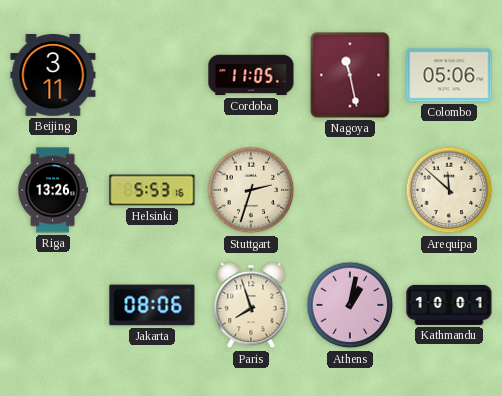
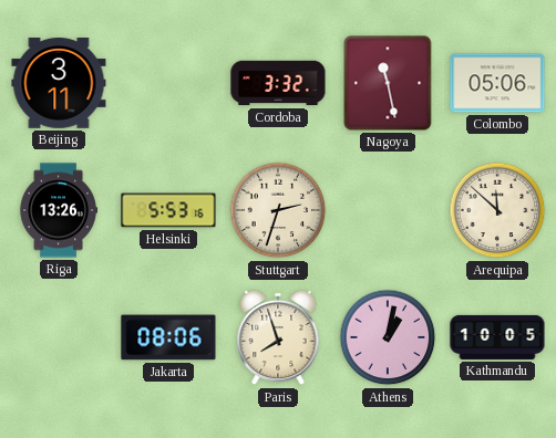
Cordoba: 11:05 -> 3:32 (278, 83)
Kathmandu: 10:01 -> 10:05 (497, 337)
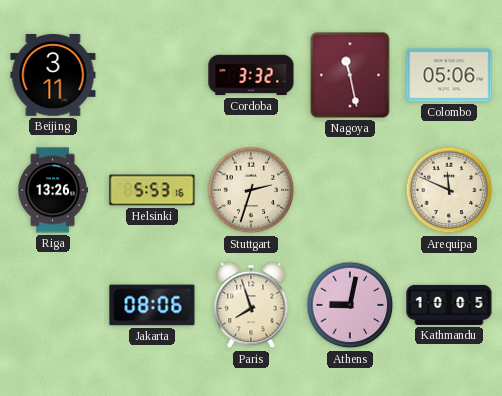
Arequipa: 11:52 -> 11:49 (449, 190)
Athens: 1:02 -> 9:02 (350, 305)
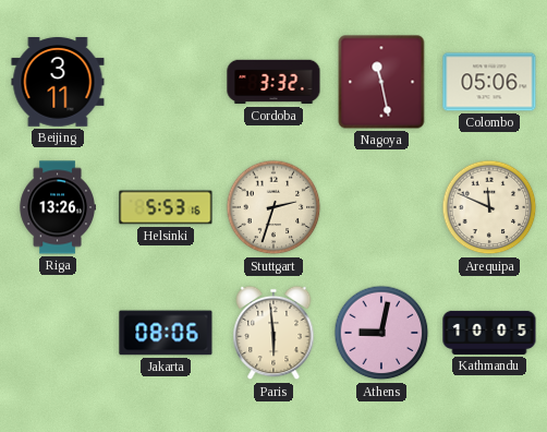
Paris: 7:57 -> 5:59 (273, 333)
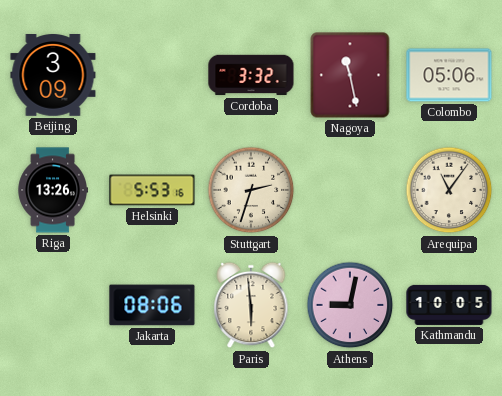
Beijing: 3:11 -> 3:09 (53, 76)
Arequipa: 11:49 -> 11:06 (449, 190)
